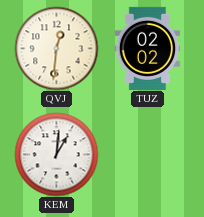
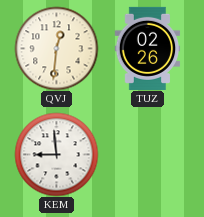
TUZ: 02:02 -> 02:26 (148, 48)
KEM: 1:01 -> 8:59 (56, 154)
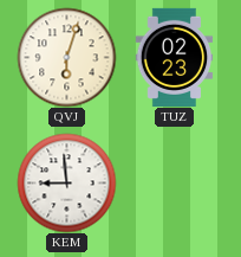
QVJ: 12:31 -> 6:03 (66, 57)
TUZ: 02:26 -> 02:23 (175, 57)
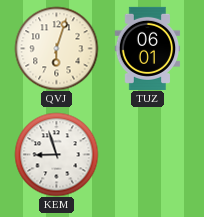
TUZ: 02:23 -> 06:01 (148, 48)
KEM: 8:59 -> 8:57 (56, 154)
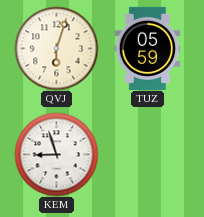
TUZ: 06:01 -> 05:59 (148, 48)
